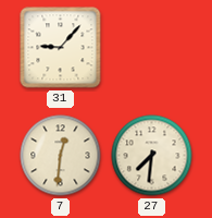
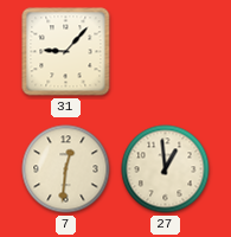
27: 7:31 -> 12:59 (166, 169)
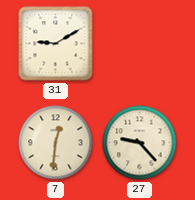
31: 9:07 -> 9:10 (56, 44)
27: 12:59 -> 9:23 (140, 143)
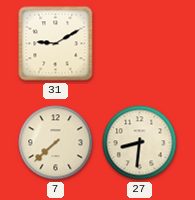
7: 12:31 -> 7:38 (56, 143)
27: 9:23 -> 8:31 (140, 143)
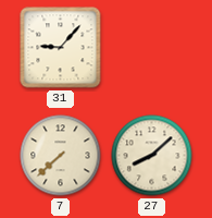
31: 9:10 -> 9:07 (61, 48)
27: 8:31 -> 8:08 (152, 156)
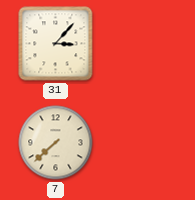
31: 9:07 -> 3:07 (56, 44)
27: 8:08 -> none (152, 156)
